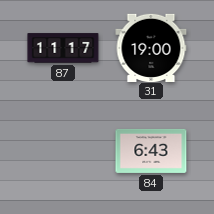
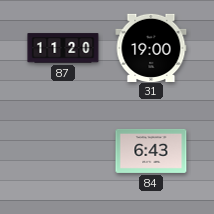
87: 11:17 -> 11:20 (63, 48)
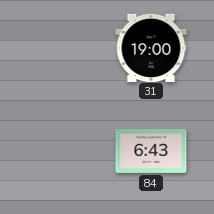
87: 11:20 -> none (63, 48)
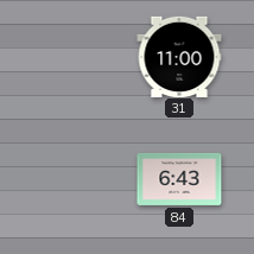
31: 19:00 -> 11:00 (179, 56)
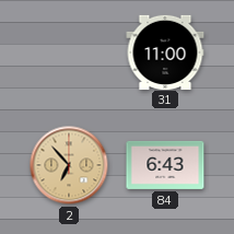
2: none -> 6:53 (69, 165)
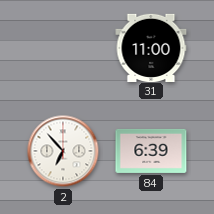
2 dial: champagne -> white (63, 151)
84: 6:43 -> 6:39 (151, 151)
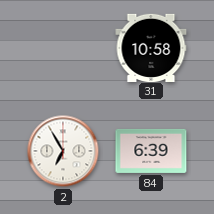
31: 11:00 -> 10:58 (151, 47)
2: 6:53 -> 6:55 (63, 151)
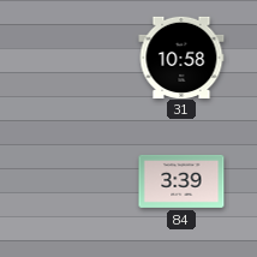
2: 6:55 -> none (63, 151)
84: 6:39 -> 3:39 (181, 181)
